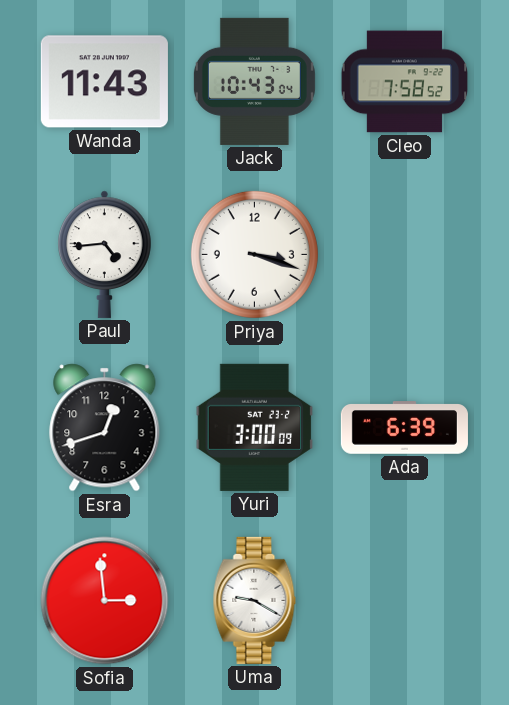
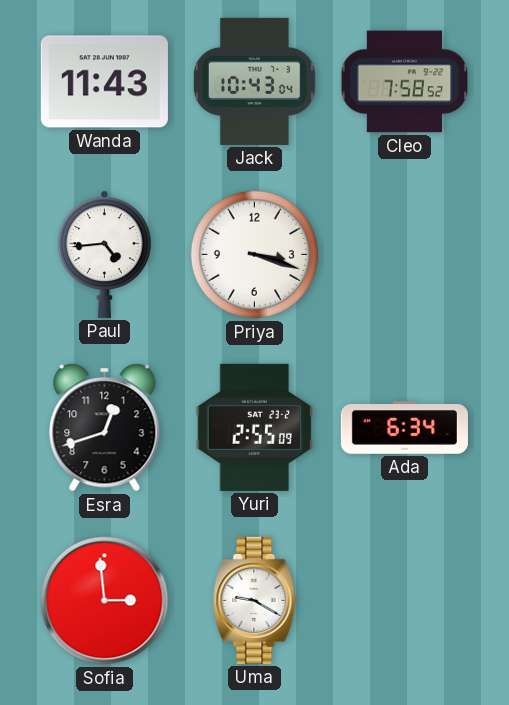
Yuri: 3:00 -> 2:55 (255, 427)
Ada: 6:39 -> 6:34 (404, 428)
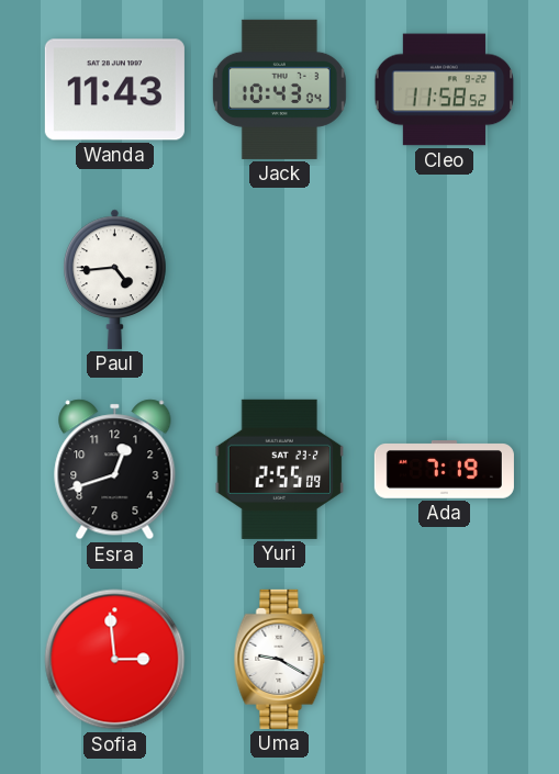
Cleo: 7:58 -> 11:58 (445, 90)
Priya: 3:18 -> none (254, 254)
Ada: 6:34 -> 7:19 (444, 470)
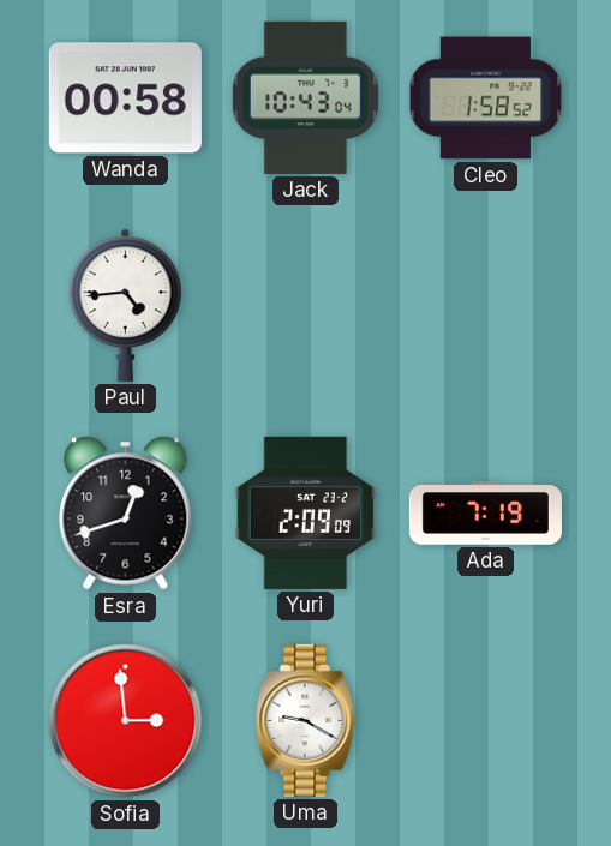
Wanda: 11:43 -> 00:58 (125, 98)
Cleo: 11:58 -> 1:58 (486, 98)
Yuri: 2:55 -> 2:09 (306, 512)
